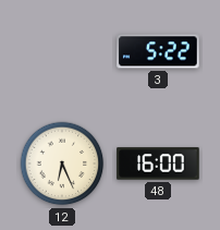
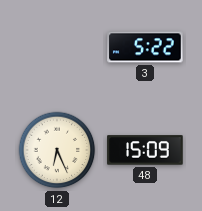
48: 16:00 -> 15:09 (145, 150)
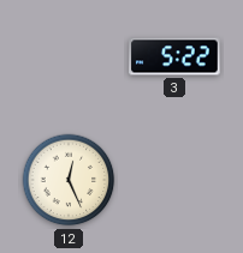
12: 6:26 -> 12:26 (69, 180)
48: 15:09 -> none (145, 150)
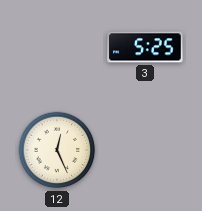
3: 5:22 -> 5:25 (145, 47)
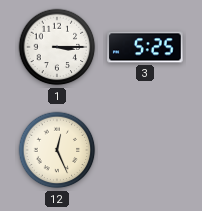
1: none -> 3:15 (57, 47)
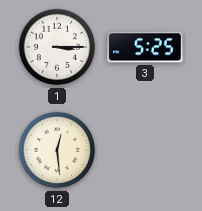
12: 12:26 -> 12:29 (57, 150)
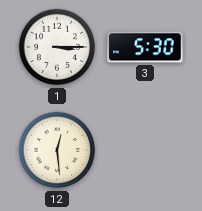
3: 5:25 -> 5:30 (145, 47)
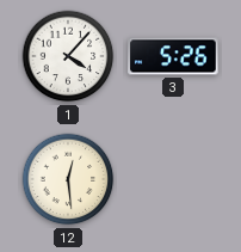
1: 3:15 -> 4:07 (68, 56)
3: 5:30 -> 5:26 (173, 56)
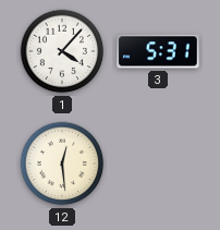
3: 5:26 -> 5:31 (158, 51)
